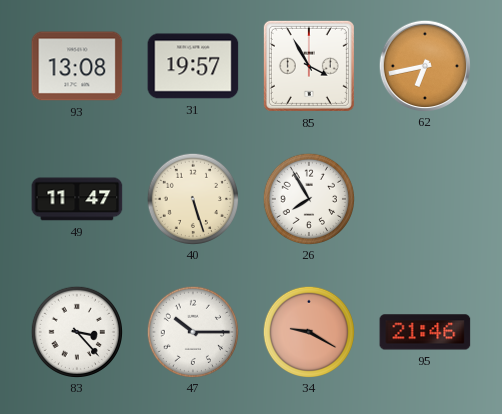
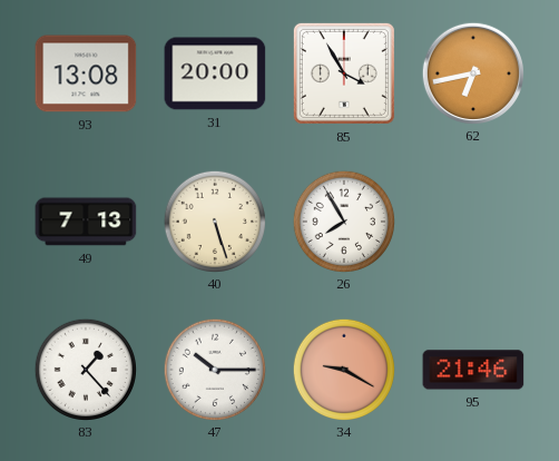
31: 19:57 -> 20:00 (215, 73)
49: 11:47 -> 7:13 (86, 222)
83: 3:23 -> 1:23 (85, 369)
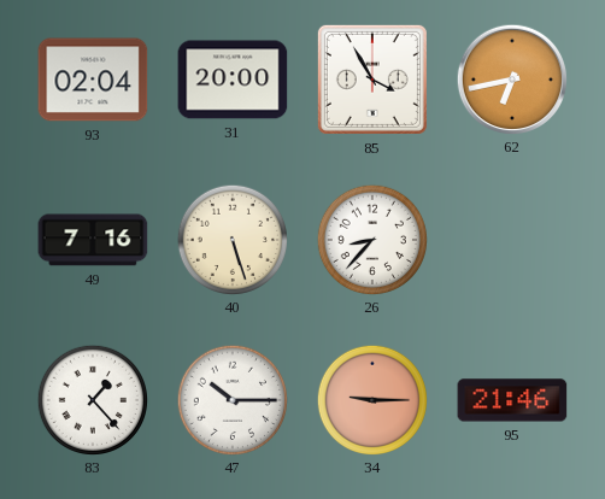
93: 13:08 -> 02:04 (93, 80)
49: 7:13 -> 7:16 (93, 240)
26: 7:55 -> 8:37 (371, 239)
34: 9:20 -> 9:15 (371, 399)
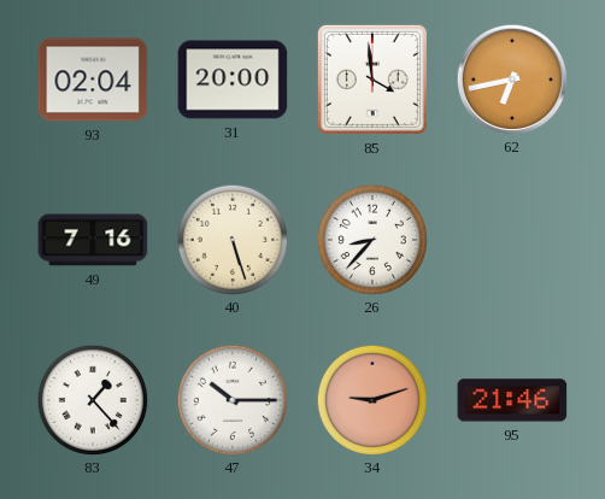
85: 3:55 -> 3:59 (372, 80)
34: 9:15 -> 9:12 (371, 399)
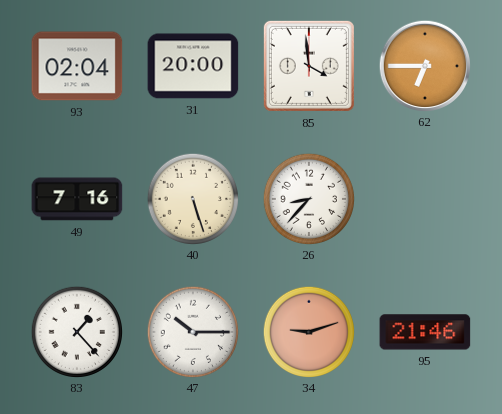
62: 6:43 -> 6:45 (424, 65)
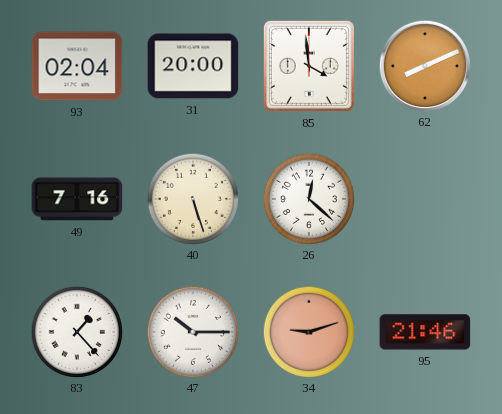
62: 6:45 -> 8:11 (424, 65)
26: 8:37 -> 12:22 (308, 198)
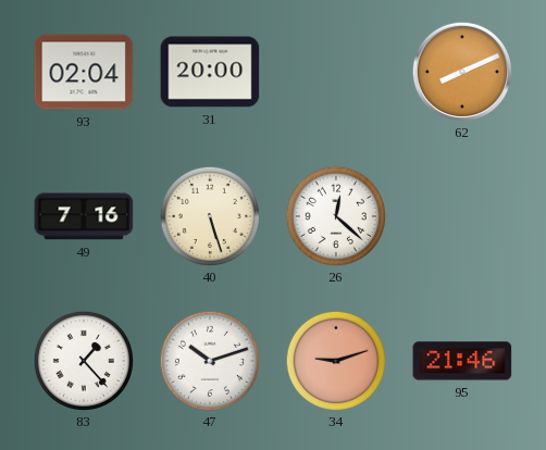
85: 3:59 -> none (309, 66)
47: 10:15 -> 10:12 (209, 360)
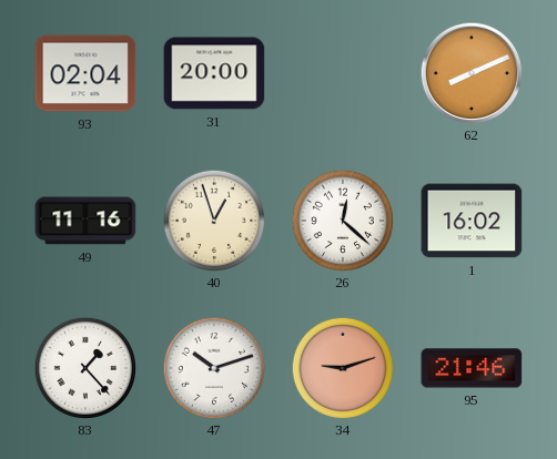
49: 7:16 -> 11:16 (85, 221)
40: 5:27 -> 12:57 (213, 220)
1: none -> 16:02 (472, 221)
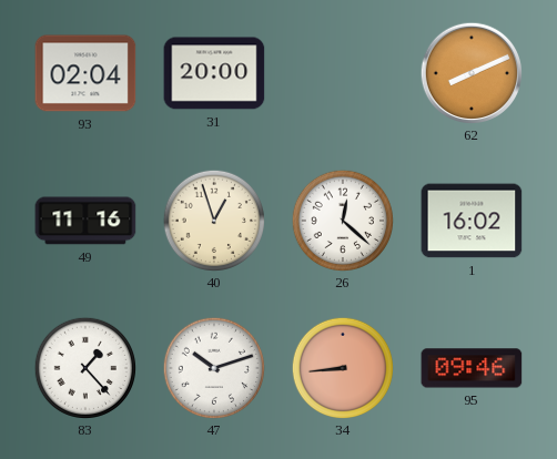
34: 9:12 -> 8:44 (342, 367)
95: 21:46 -> 09:46 (472, 368)
